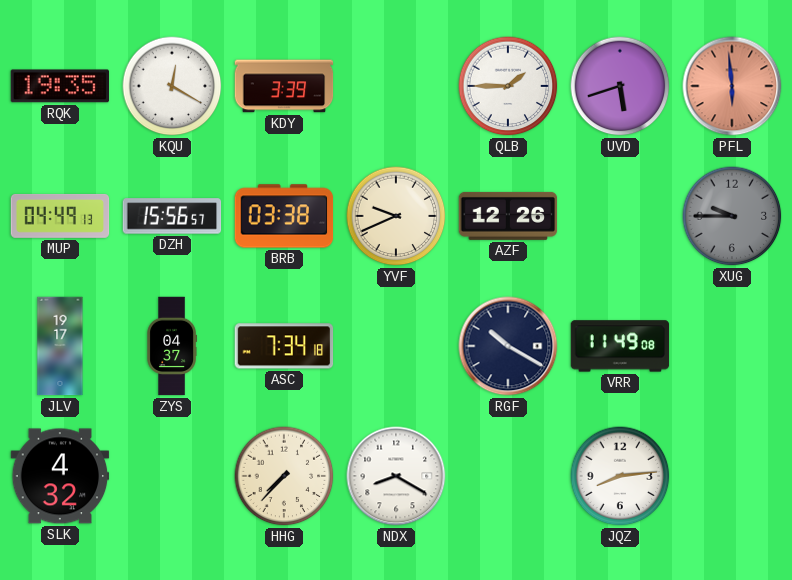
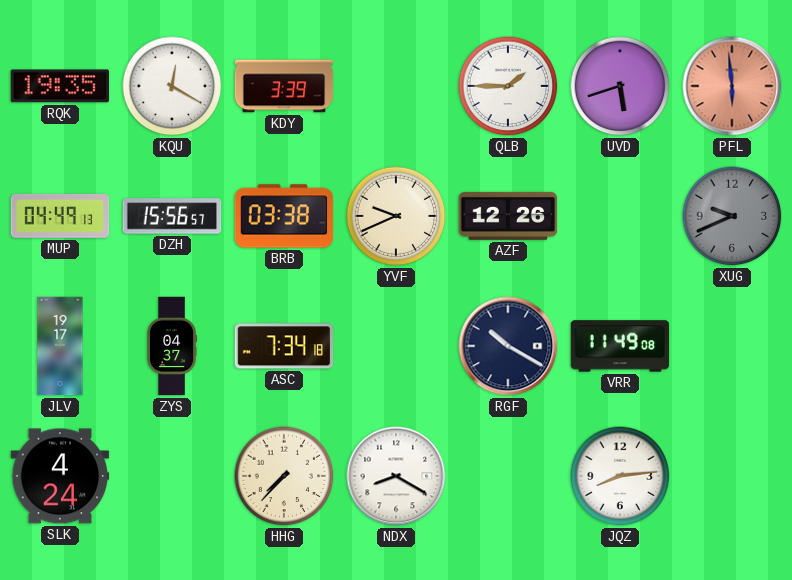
XUG: 9:45 -> 9:41 (732, 216)
SLK: 4:32 -> 4:24 (60, 476)
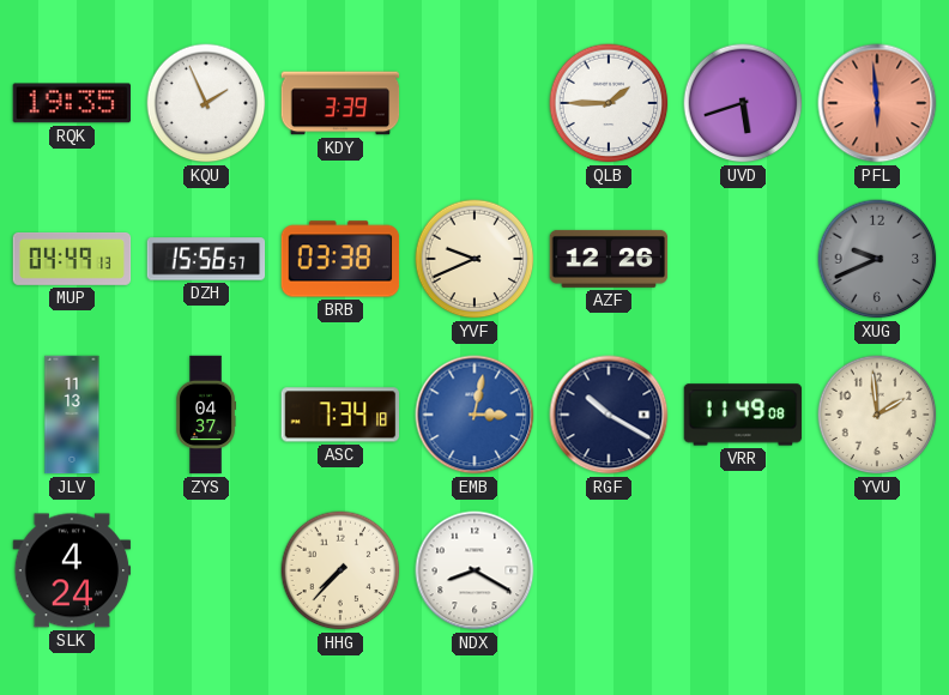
KQU: 12:20 -> 1:56 (206, 103)
JLV: 19:17 -> 11:13 (72, 415)
EMB: none -> 3:02 (475, 415)
YVU: none -> 1:59 (877, 415)
JQZ: 8:14 -> none (620, 476)
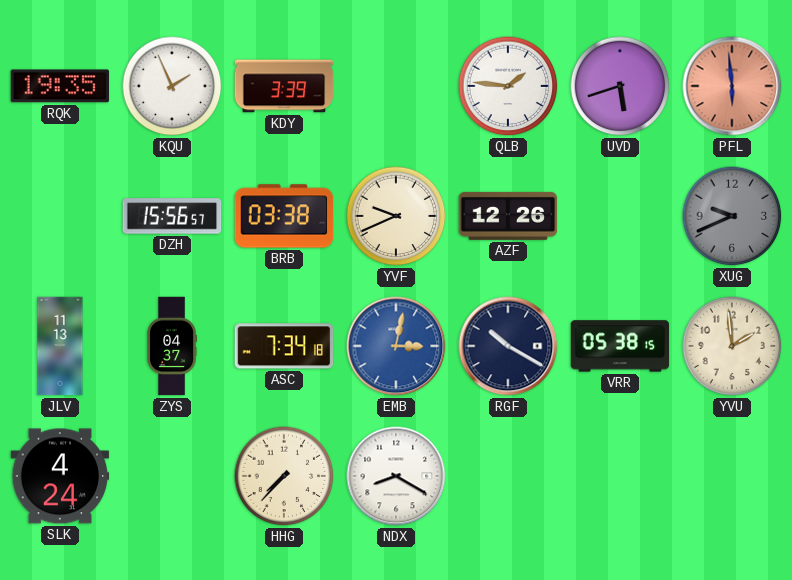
QLB: 1:45 -> 1:46 (508, 86)
MUP: 04:49 -> none (72, 259)
VRR: 11:49 -> 05:38 (620, 346)
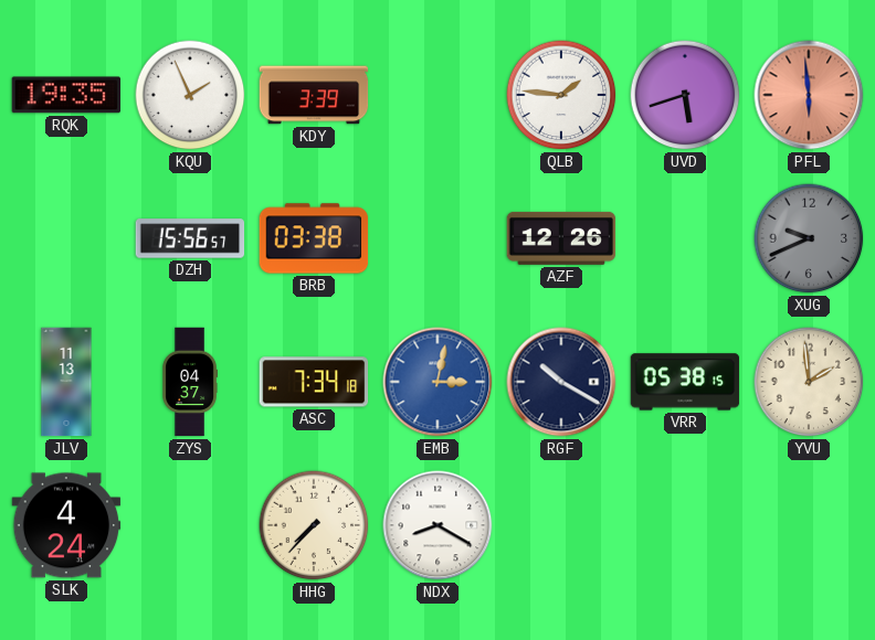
YVF: 9:41 -> none (396, 216)
